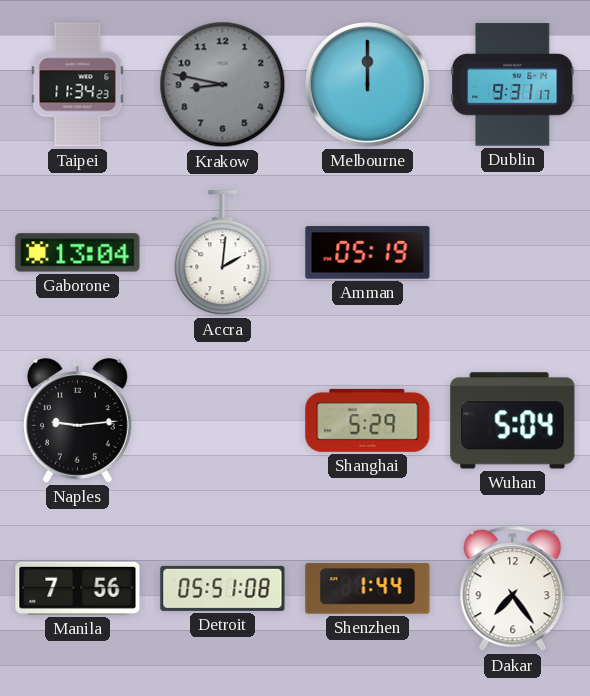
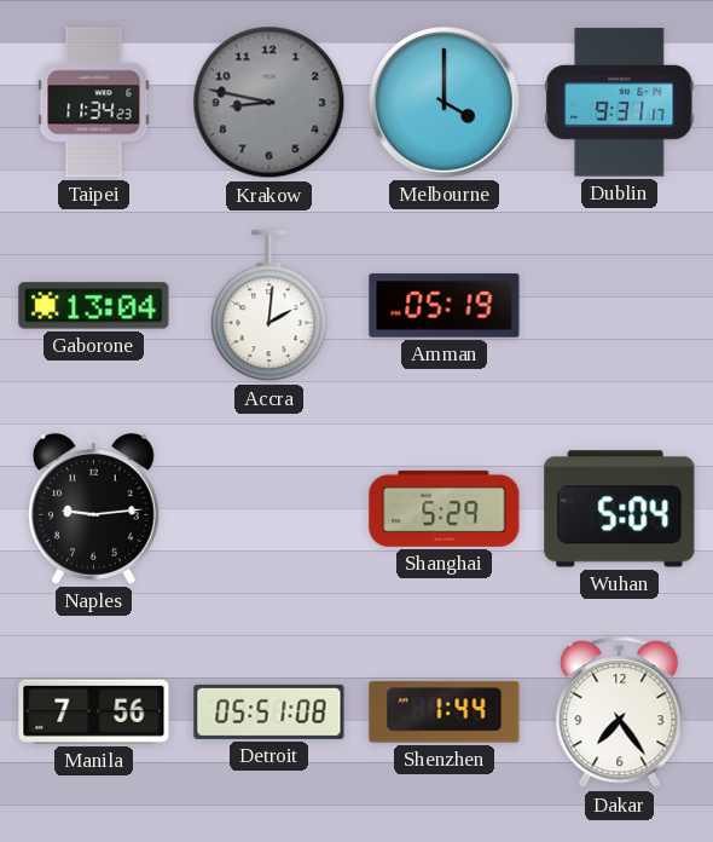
Melbourne: 12:00 -> 4:00 (445, 103)
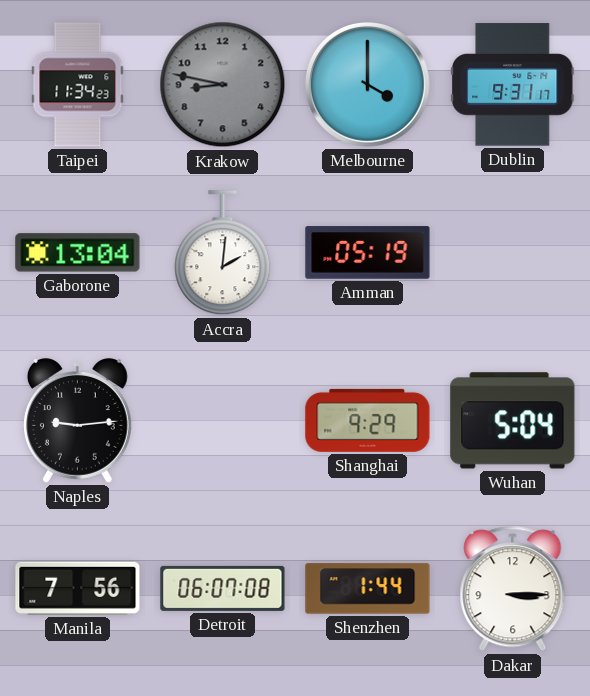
Shanghai: 5:29 -> 9:29 (368, 420)
Detroit: 05:51 -> 06:07 (223, 588)
Dakar: 7:24 -> 3:15 (513, 589)
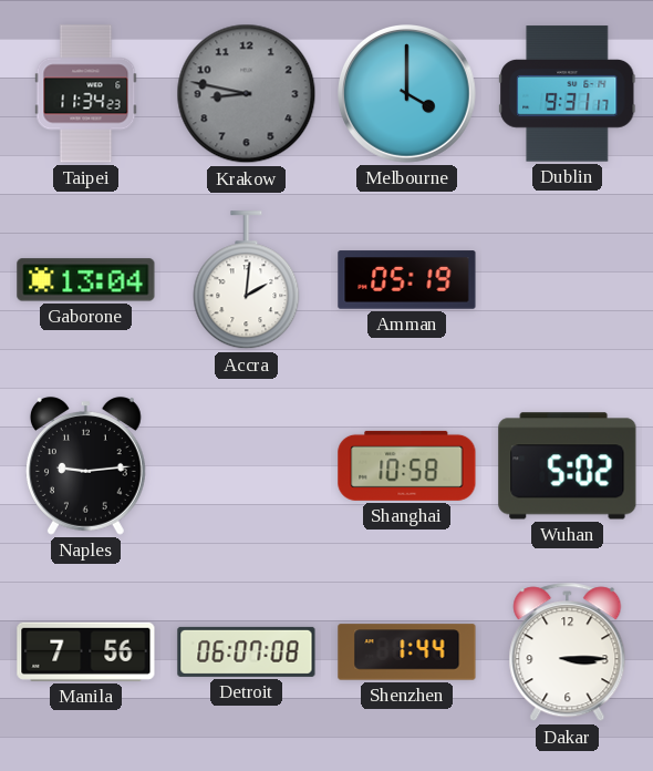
Shanghai: 9:29 -> 10:58 (407, 465)
Wuhan: 5:04 -> 5:02 (568, 466)
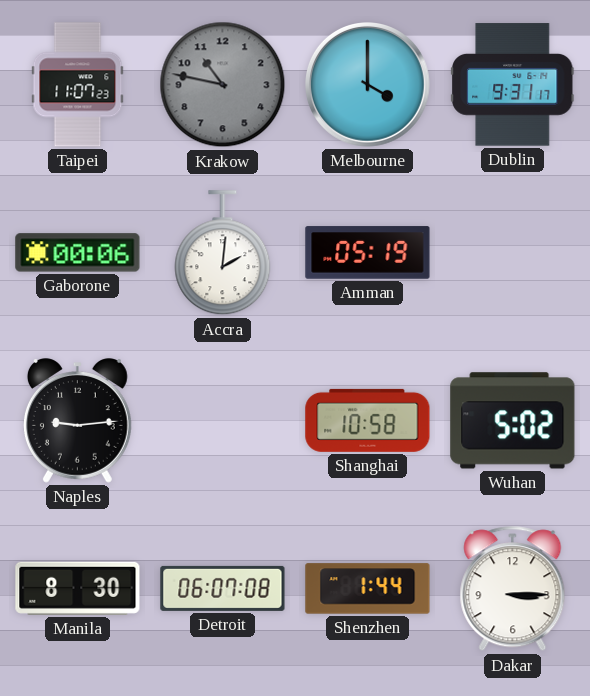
Taipei: 11:34 -> 11:07 (78, 85)
Krakow: 8:47 -> 10:47 (223, 85)
Gaborone: 13:04 -> 00:06 (78, 253)
Manila: 7:56 -> 8:30 (78, 588)
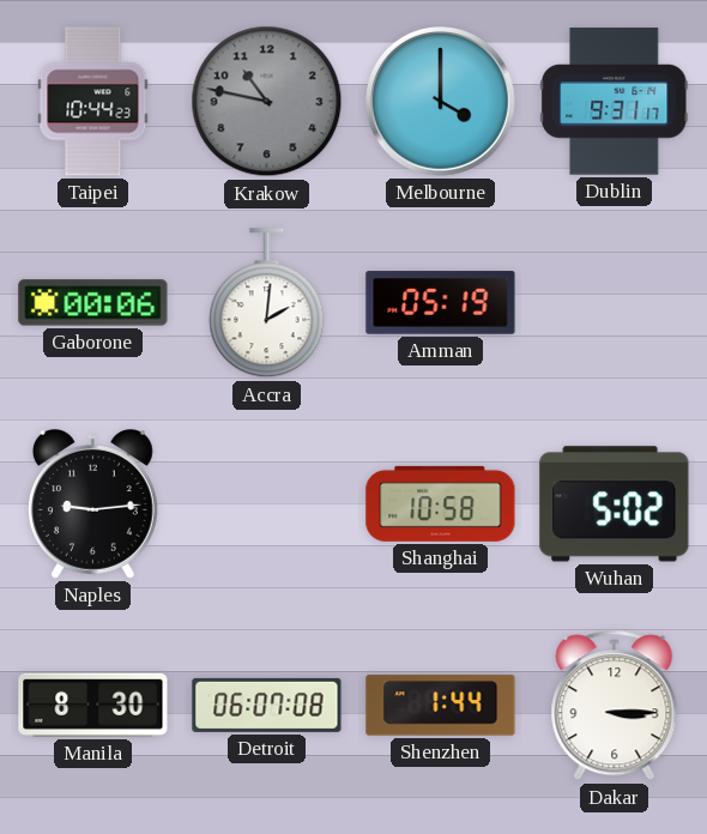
Taipei: 11:07 -> 10:44 (93, 102)
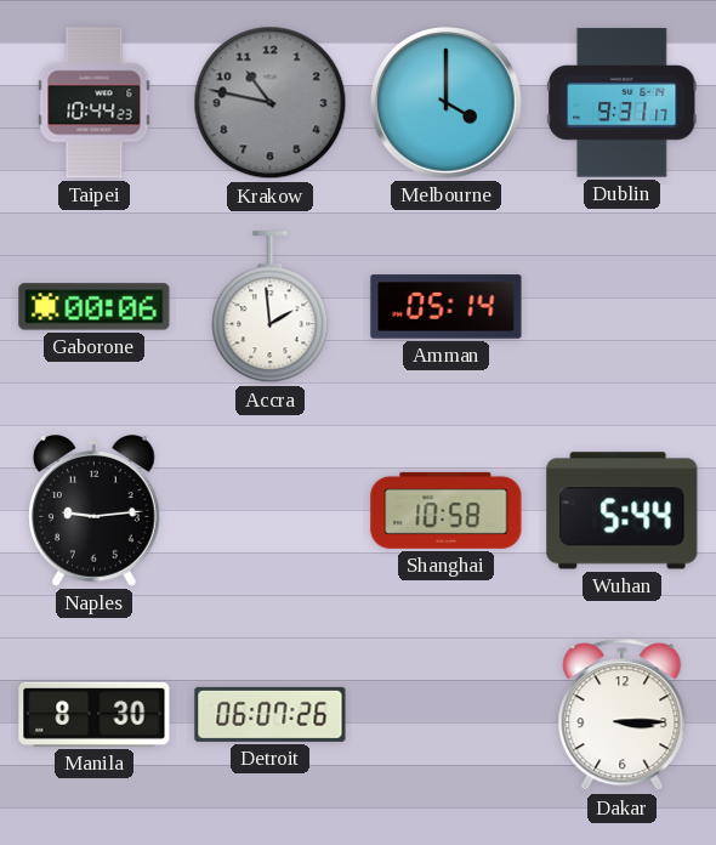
Accra: 2:01 -> 1:59 (271, 307)
Amman: 05:19 -> 05:14 (447, 307)
Wuhan: 5:02 -> 5:44 (623, 511)
Detroit: 06:07:08 -> 06:07:26 (271, 714)
Shenzhen: 1:44 -> none (441, 706)
